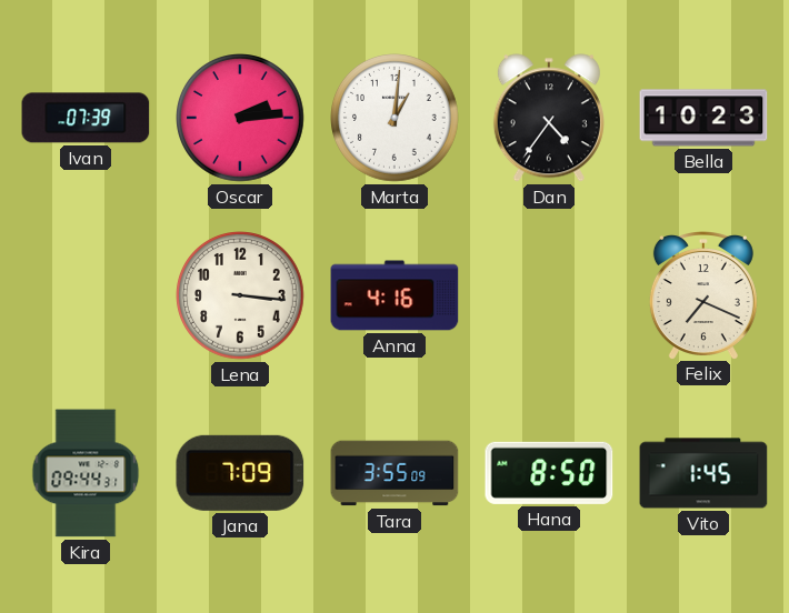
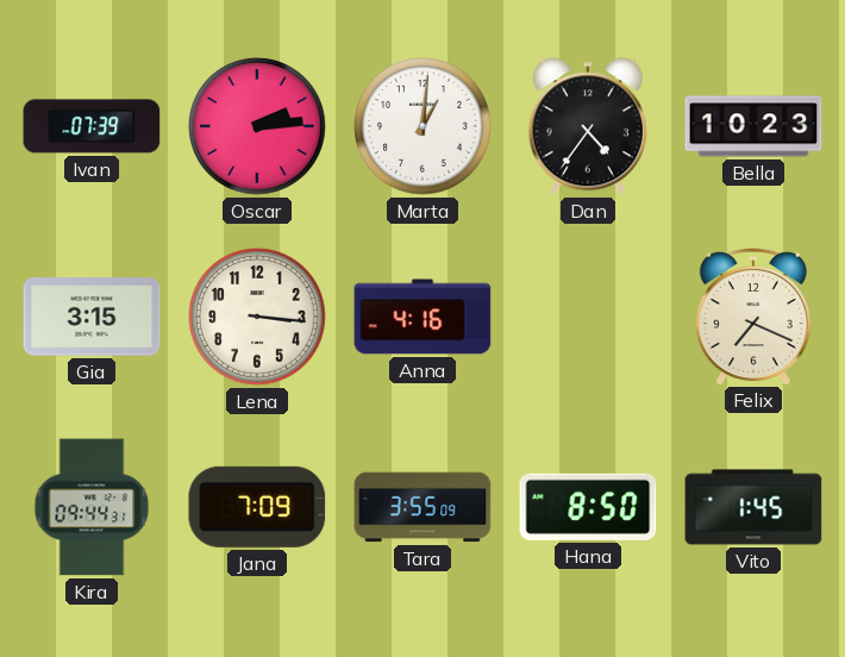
Gia: none -> 3:15 (92, 317)
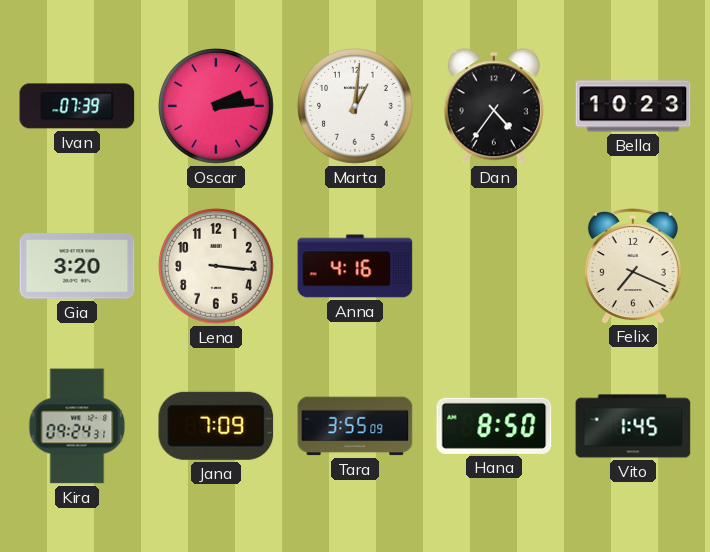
Gia: 3:15 -> 3:20 (77, 266)
Kira: 09:44 -> 09:24 (77, 426)
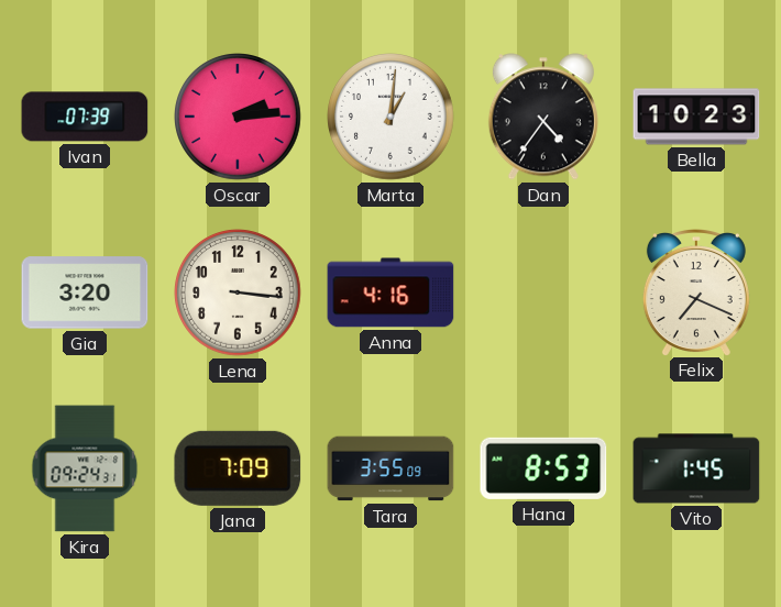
Hana: 8:50 -> 8:53 (543, 468)
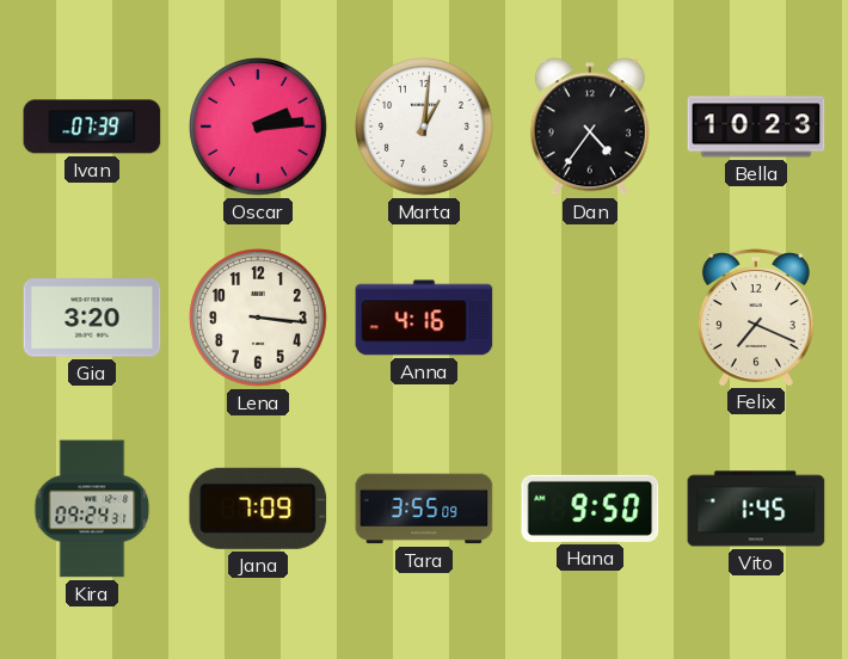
Hana: 8:53 -> 9:50 (590, 509)
